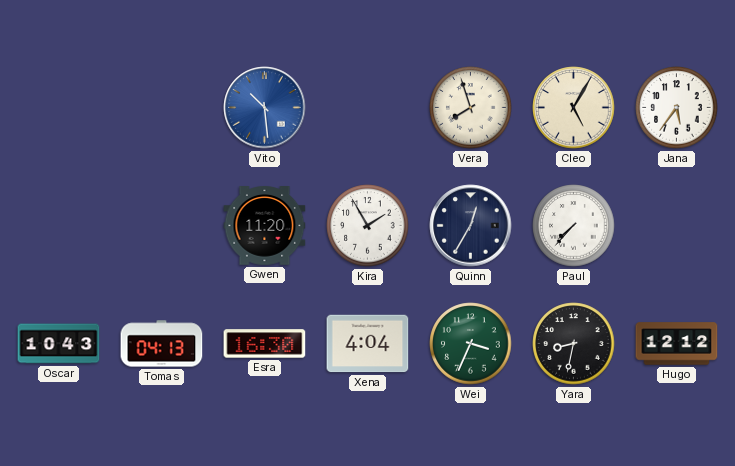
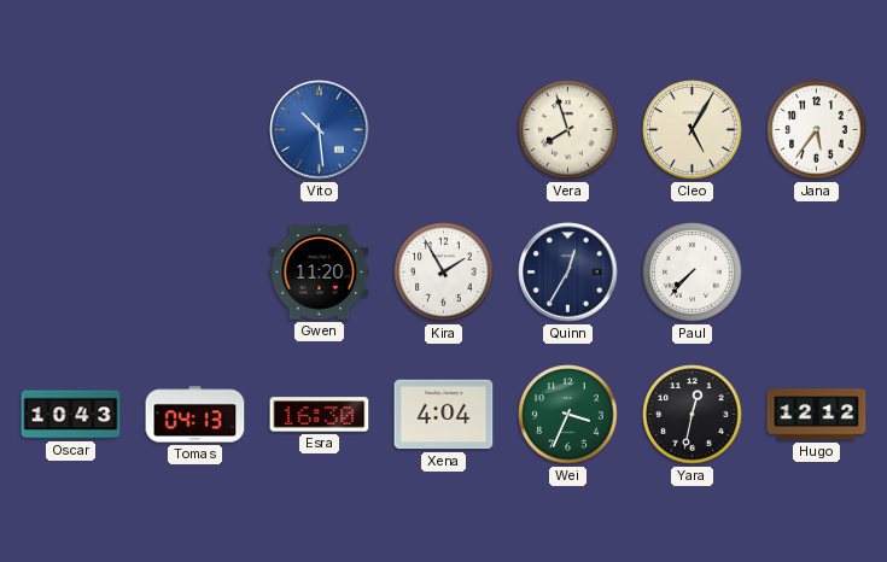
Yara: 8:32 -> 12:32 (693, 415)
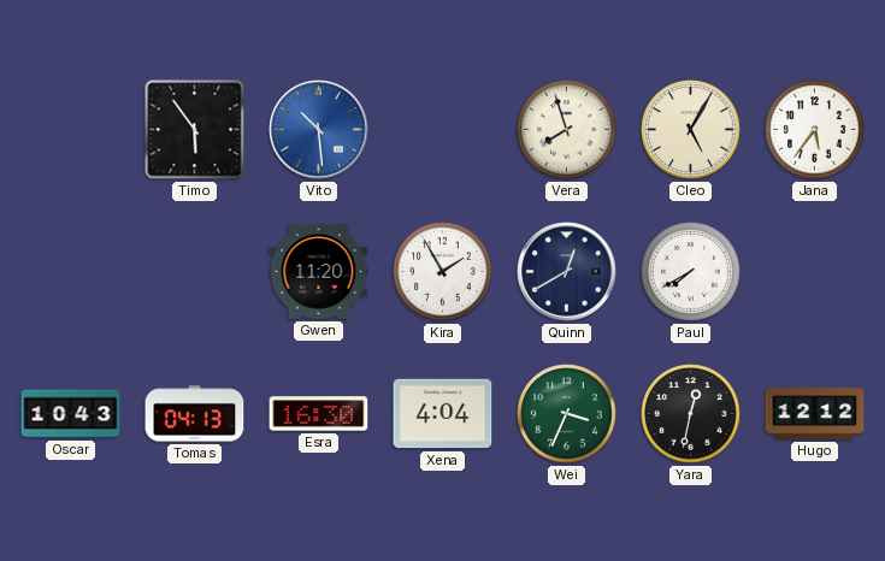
Timo: none -> 5:54 (195, 130)
Quinn: 12:35 -> 12:40 (567, 272)
Paul: 7:37 -> 7:40 (691, 272)
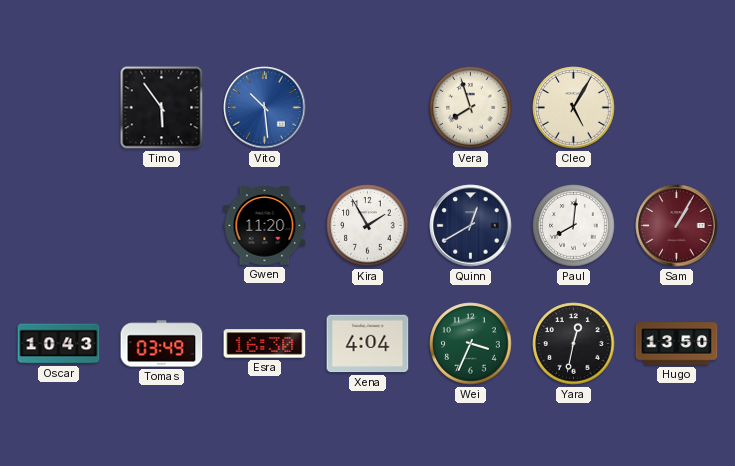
Jana: 5:36 -> none (815, 130)
Paul: 7:40 -> 8:01 (574, 226)
Sam: none -> 1:05 (677, 226)
Tomas: 04:13 -> 03:49 (162, 344)
Hugo: 12:12 -> 13:50 (677, 344)
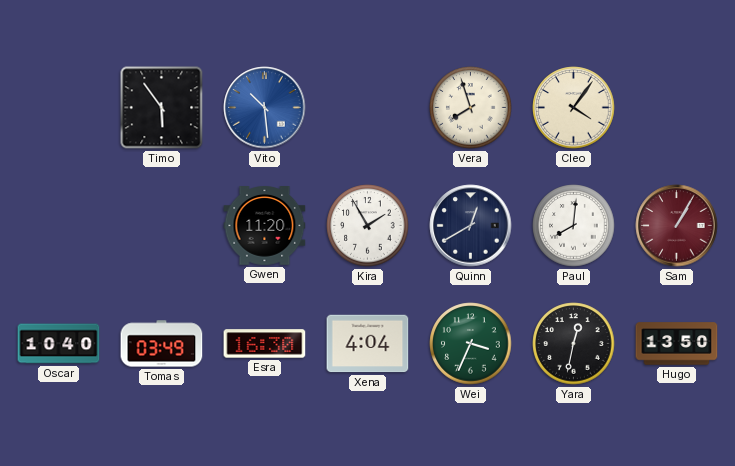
Cleo: 5:05 -> 4:06 (574, 108)
Oscar: 10:43 -> 10:40 (59, 344)
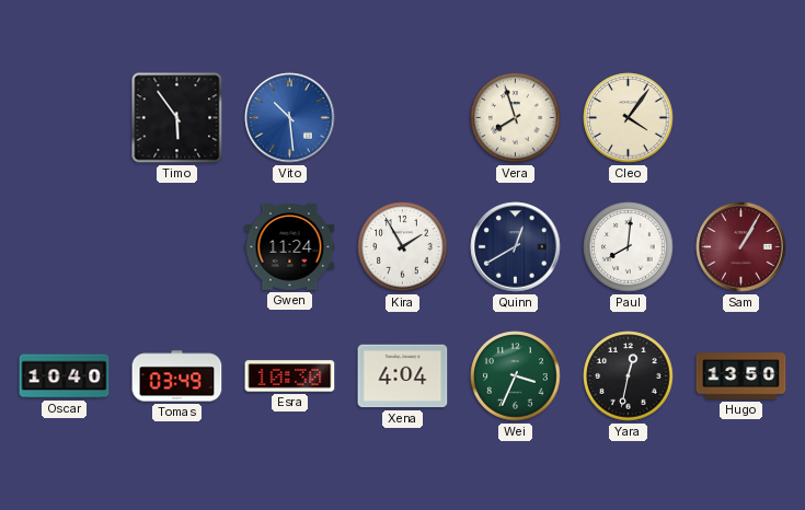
Gwen: 11:20 -> 11:24 (290, 247)
Esra: 16:30 -> 10:30 (290, 376)
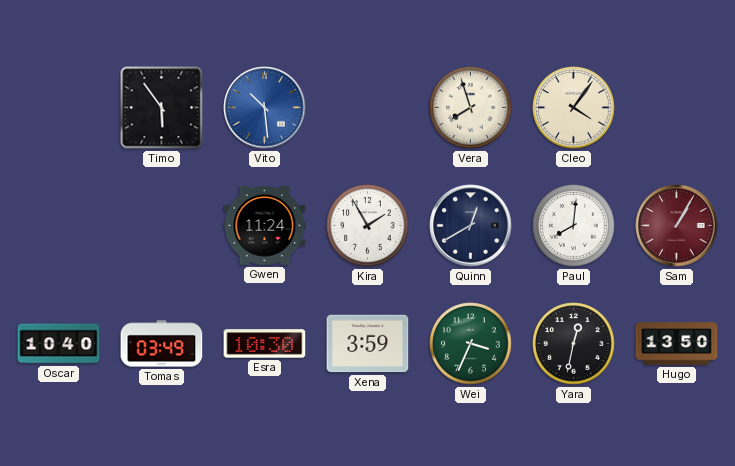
Xena: 4:04 -> 3:59 (368, 344)
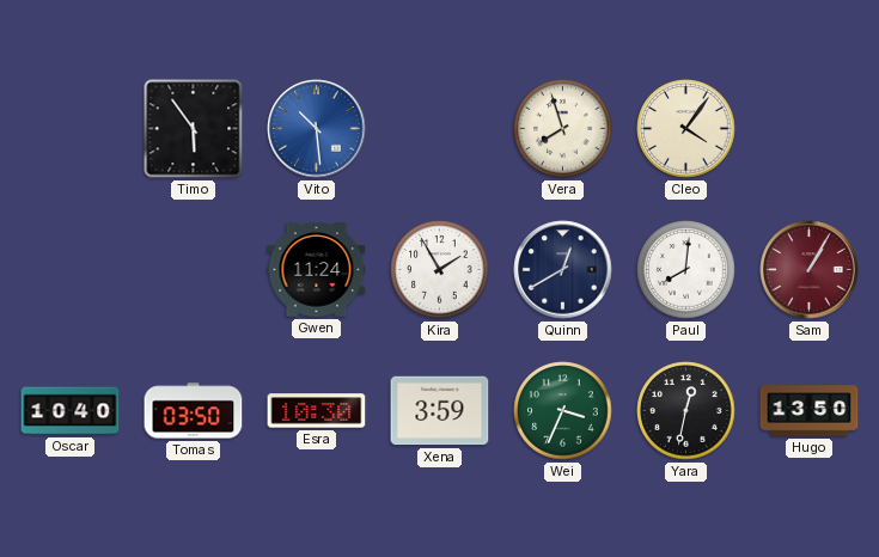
Tomas: 03:49 -> 03:50 (194, 411)
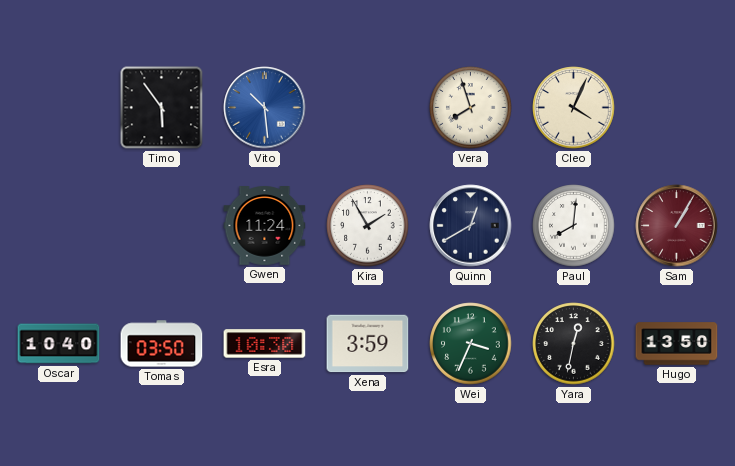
Cleo: 4:06 -> 4:04 (574, 108)
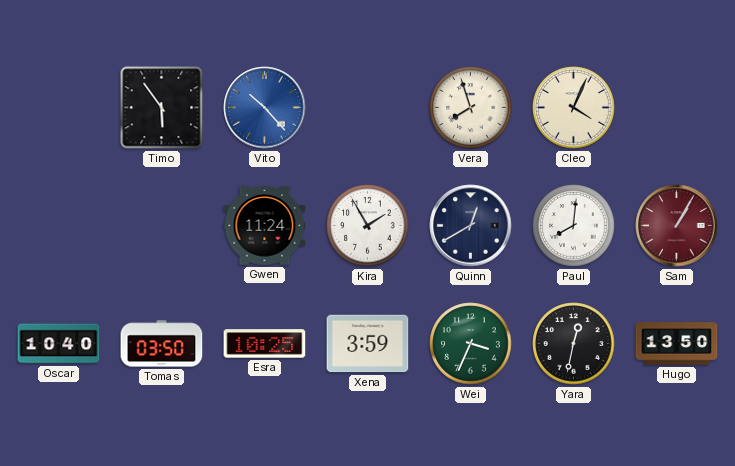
Vito: 10:29 -> 10:23 (265, 108)
Esra: 10:30 -> 10:25 (265, 344)
